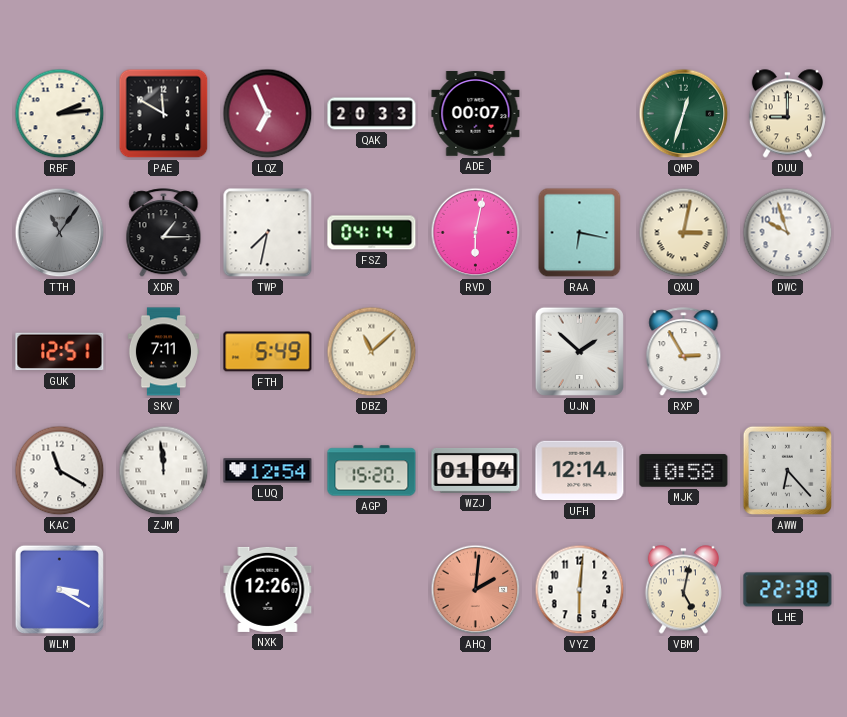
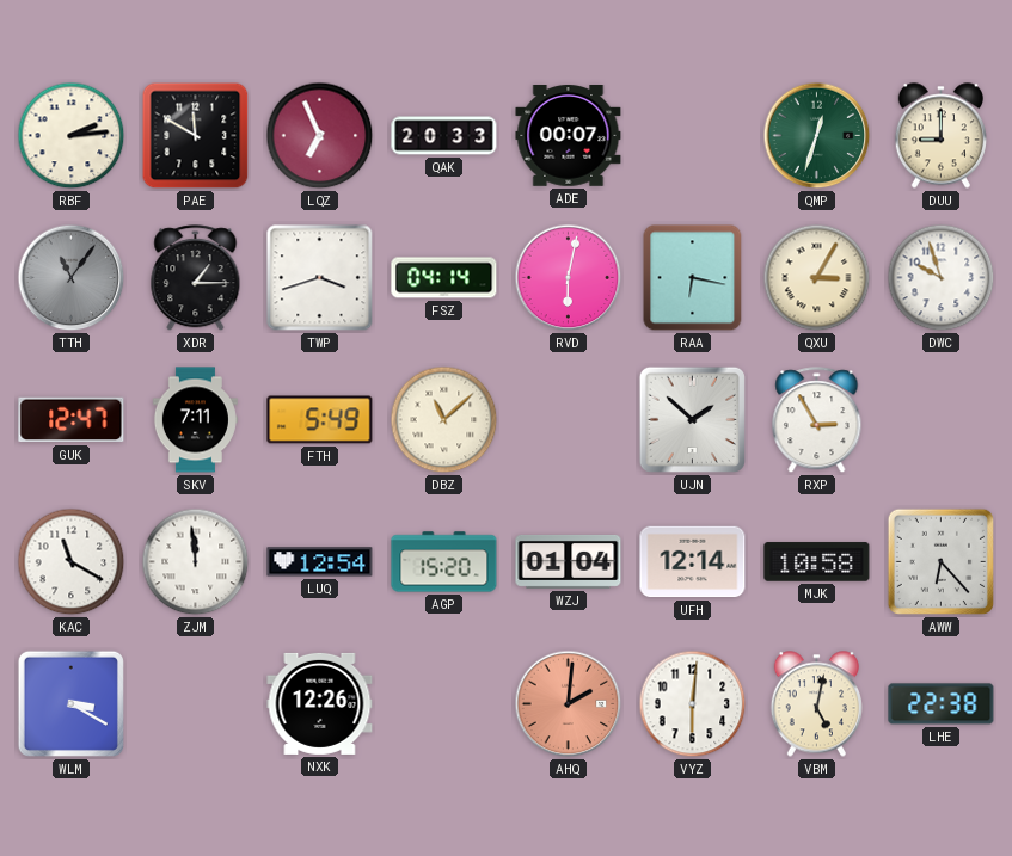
TWP: 7:32 -> 3:42 (320, 278)
QXU: 3:02 -> 3:05 (817, 278)
GUK: 12:51 -> 12:47 (72, 420)
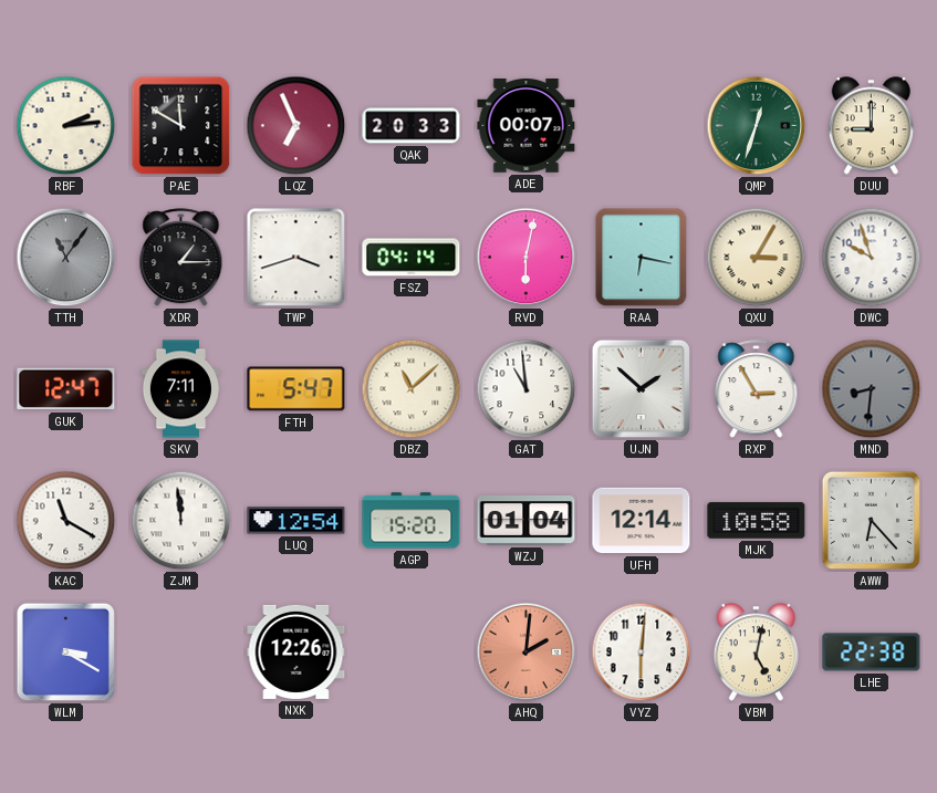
FTH: 5:49 -> 5:47 (296, 389)
GAT: none -> 10:59 (527, 389)
MND: none -> 8:31 (872, 389)
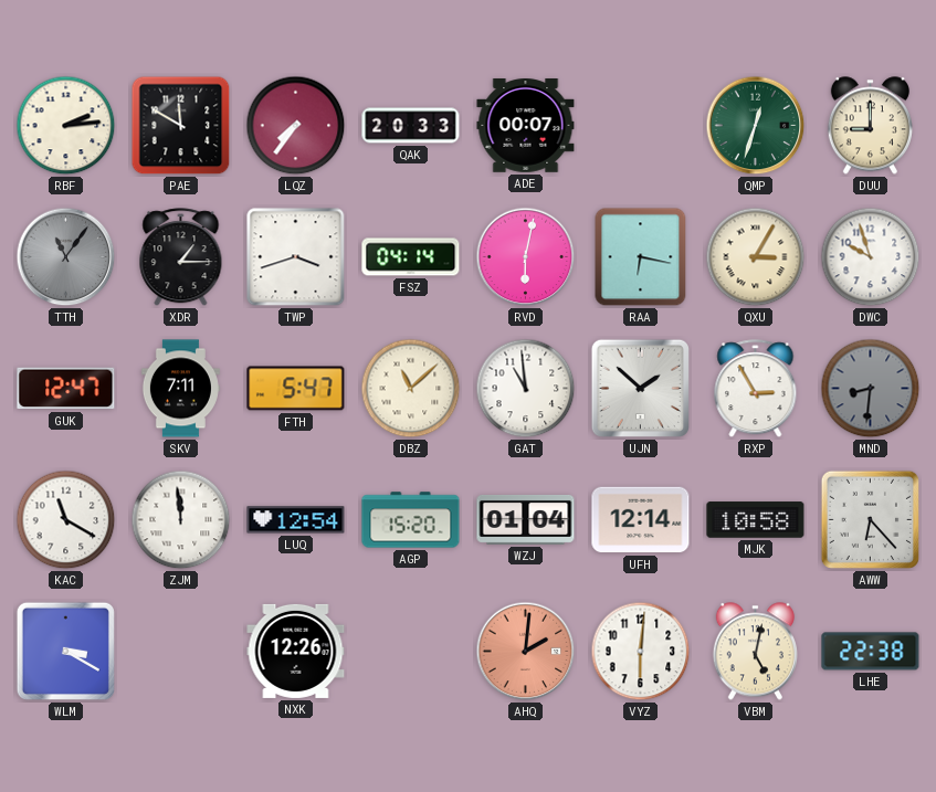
LQZ: 6:56 -> 7:36 (296, 126)
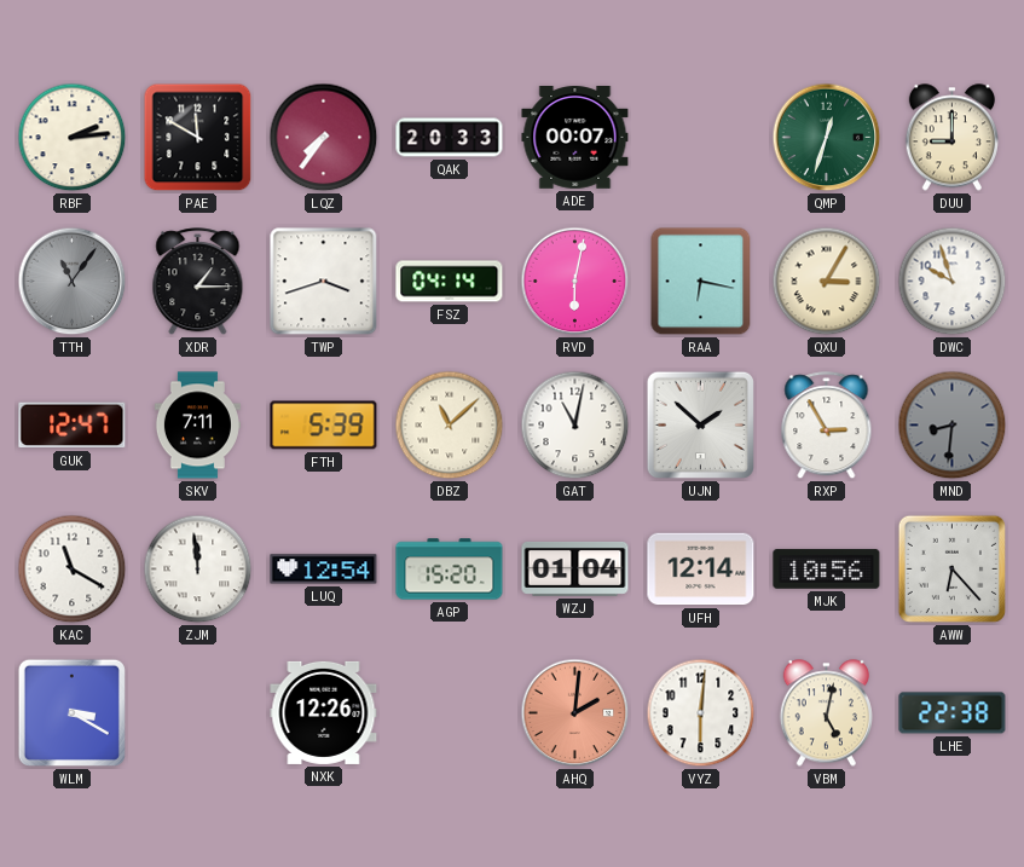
FTH: 5:47 -> 5:39 (324, 426)
GAT: 10:59 -> 11:02 (575, 426)
MJK: 10:58 -> 10:56 (827, 570)
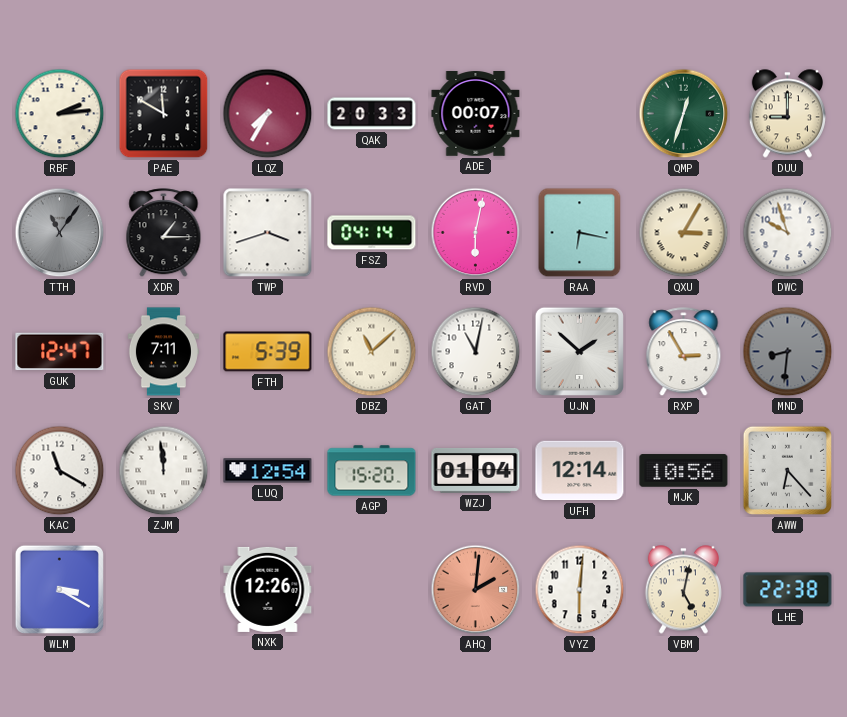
LQZ: 7:36 -> 7:35 (268, 114)
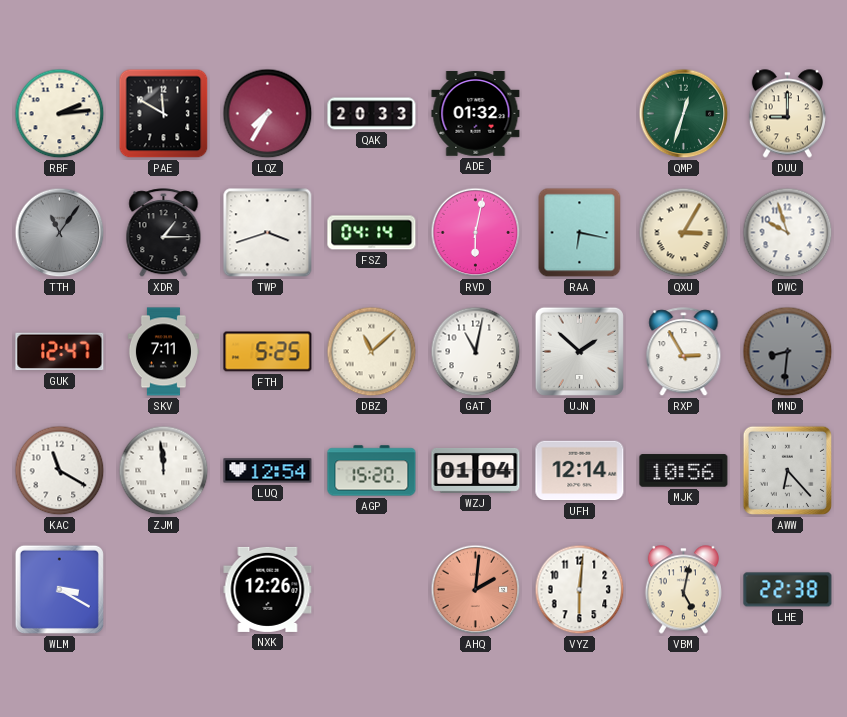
ADE: 00:07 -> 01:32 (476, 114)
FTH: 5:39 -> 5:25 (268, 352)
